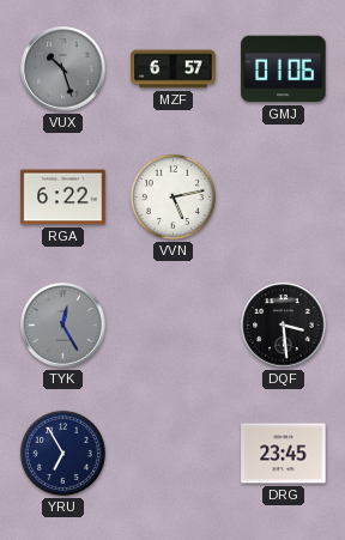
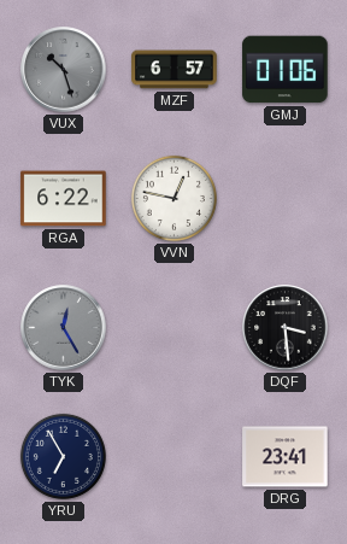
VVN: 5:13 -> 12:47 (173, 198)
DRG: 23:45 -> 23:41 (286, 457)
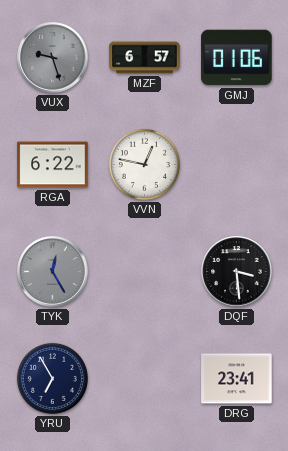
VUX: 10:27 -> 9:27 (53, 58)
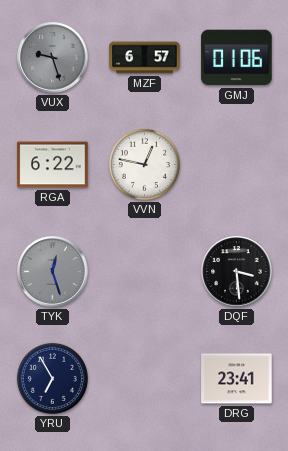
TYK: 12:25 -> 12:27 (53, 272)
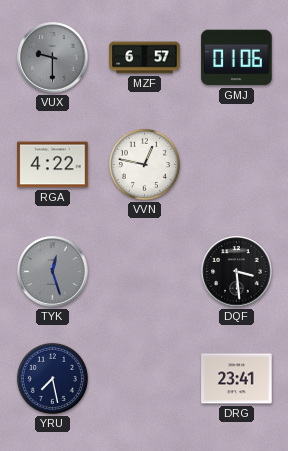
VUX: 9:27 -> 9:30 (53, 58)
RGA: 6:22 -> 4:22 (53, 165)
YRU: 6:55 -> 7:28 (52, 378)
